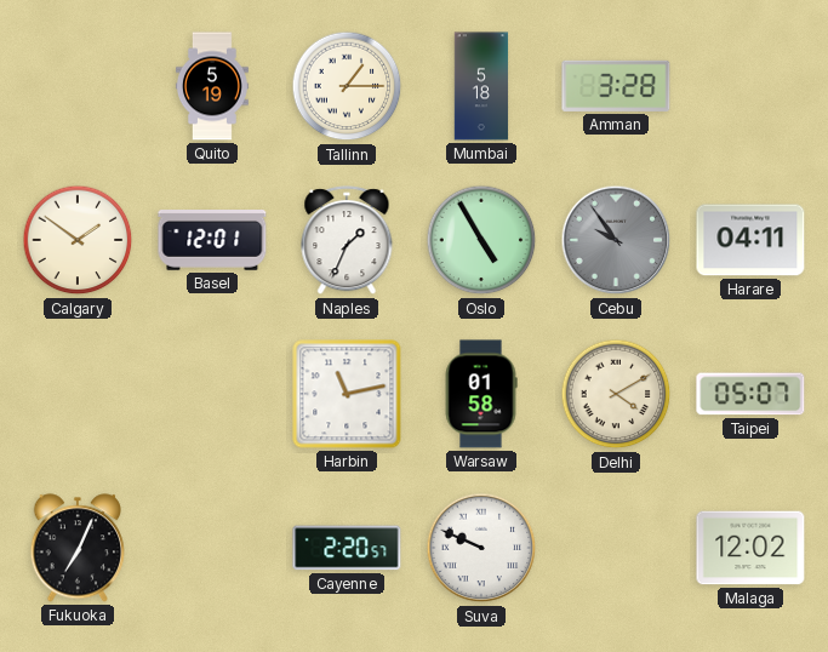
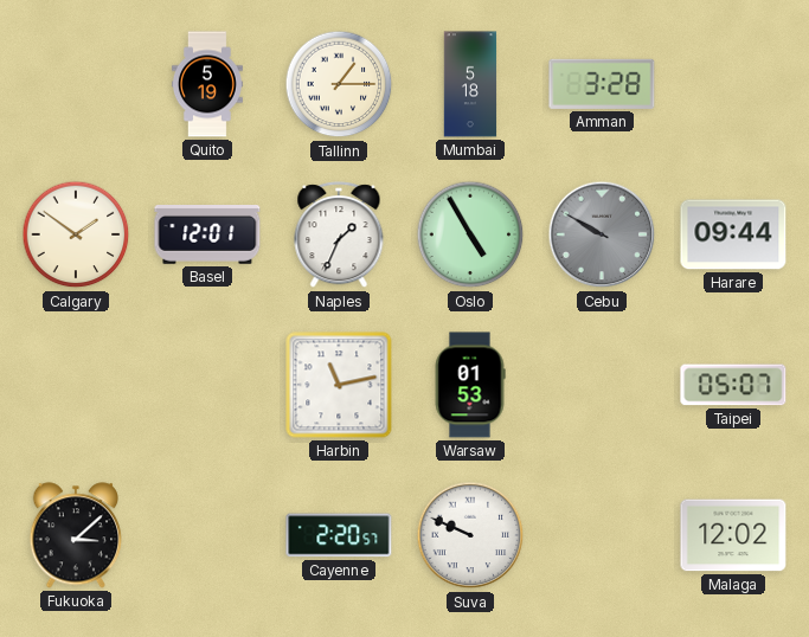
Cebu: 9:54 -> 9:50 (602, 234)
Harare: 04:11 -> 09:44 (733, 234)
Warsaw: 01:58 -> 01:53 (470, 385)
Delhi: 4:10 -> none (616, 394)
Fukuoka: 7:04 -> 3:08 (76, 535)
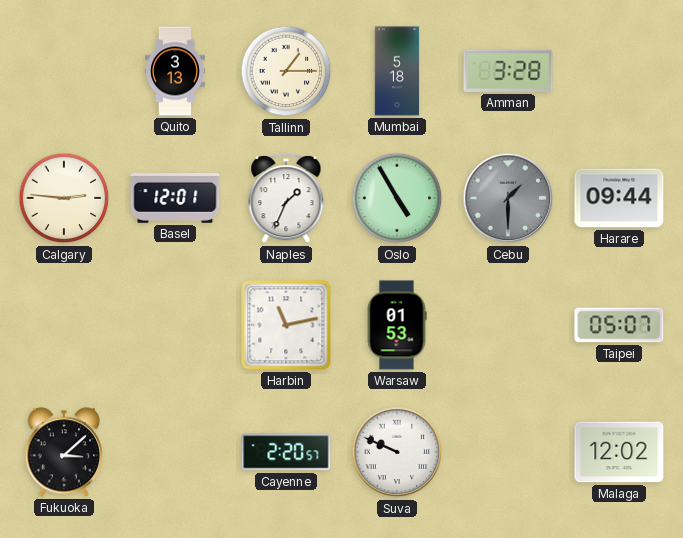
Quito: 5:19 -> 3:13 (175, 71)
Calgary: 1:51 -> 2:46 (64, 198)
Cebu: 9:50 -> 1:30 (508, 198)
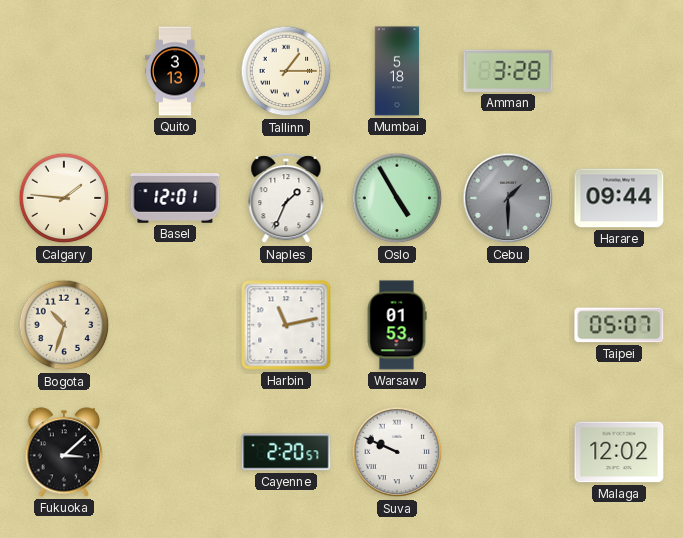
Calgary: 2:46 -> 1:46 (64, 198)
Bogota: none -> 10:33 (64, 325)
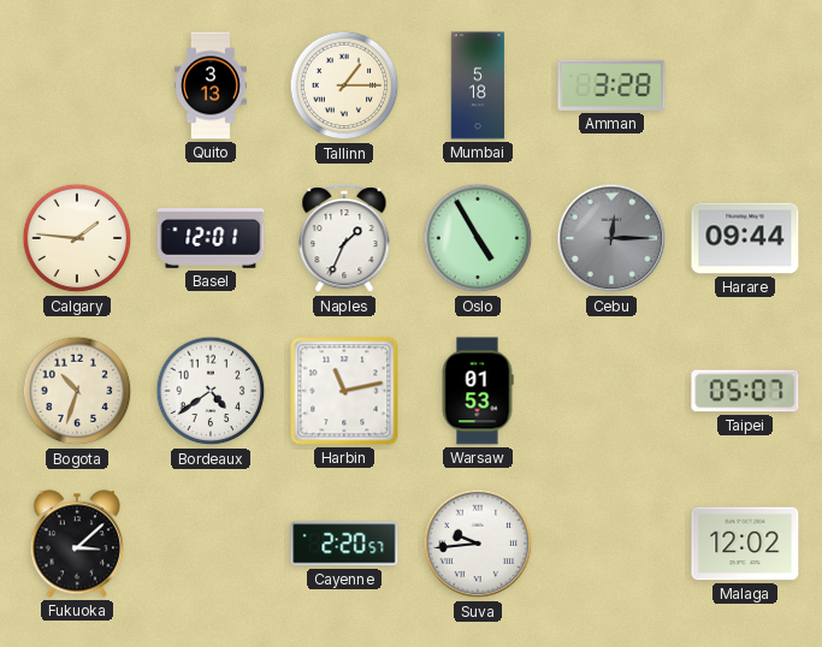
Cebu: 1:30 -> 12:15 (611, 238)
Bordeaux: none -> 4:39 (211, 391)
Suva: 9:49 -> 9:44 (478, 544)
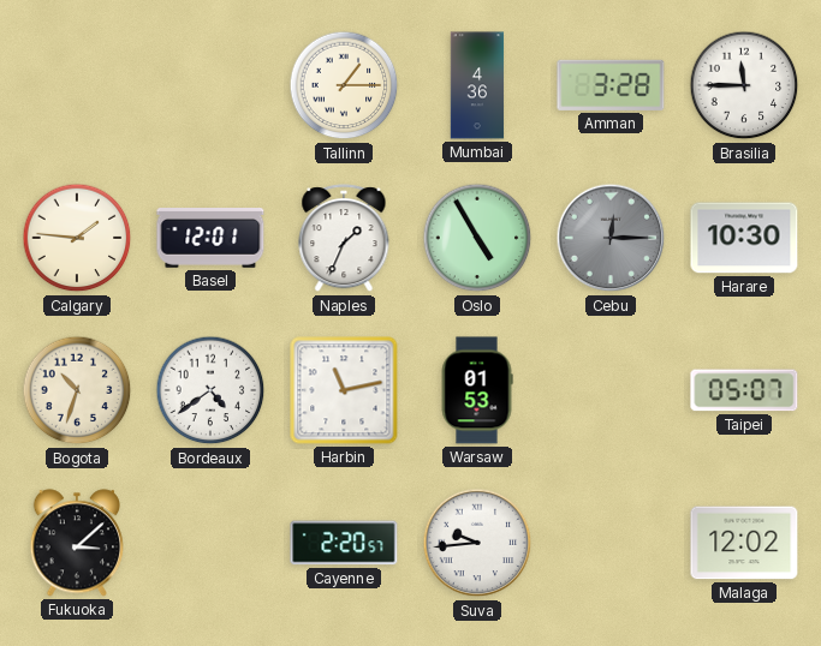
Quito: 3:13 -> none (211, 85)
Mumbai: 5:18 -> 4:36 (477, 85)
Brasilia: none -> 11:45 (744, 85)
Harare: 09:44 -> 10:30 (744, 238)
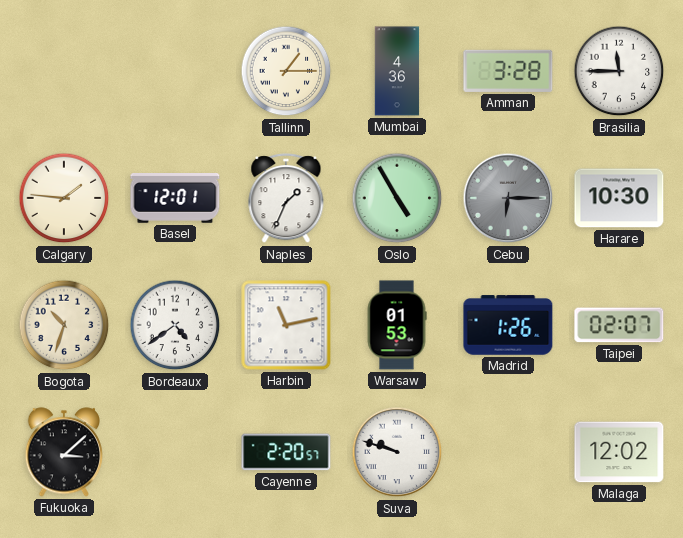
Cebu: 12:15 -> 6:15 (508, 198)
Madrid: none -> 1:26 (508, 325)
Taipei: 05:07 -> 02:07 (619, 325)
Suva: 9:44 -> 9:48 (397, 452)
